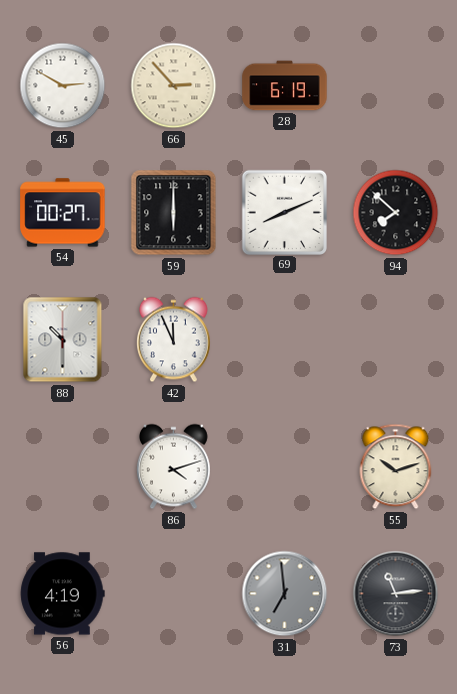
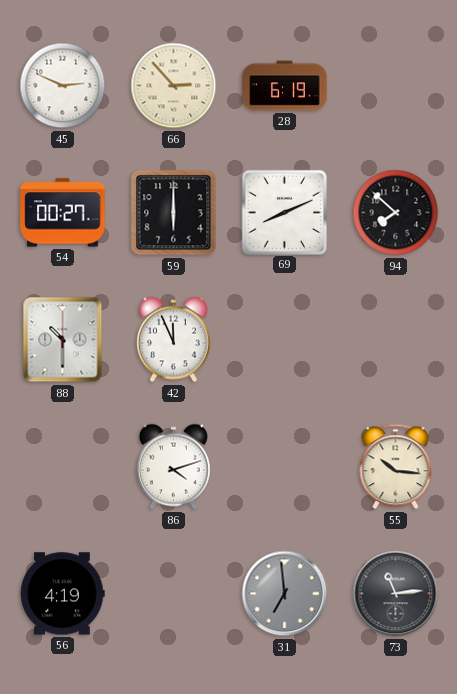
45: 2:50 -> 2:49 (63, 86)
55: 10:12 -> 10:16 (396, 467)
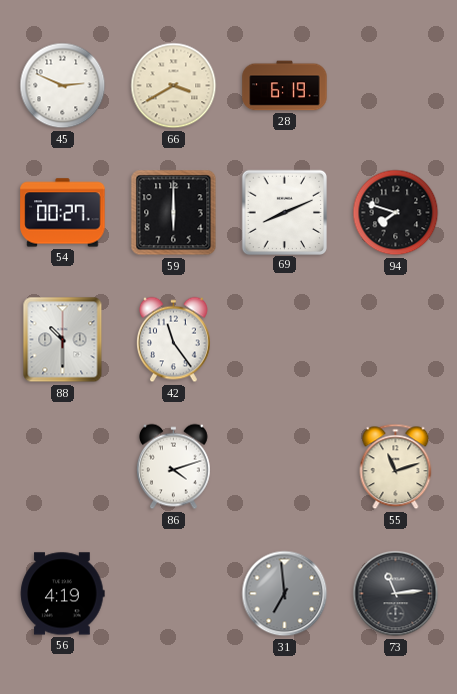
66: 2:53 -> 3:40 (174, 86)
94: 7:52 -> 7:48 (396, 213)
42: 11:56 -> 11:24 (174, 340)
55: 10:16 -> 11:12 (396, 467)
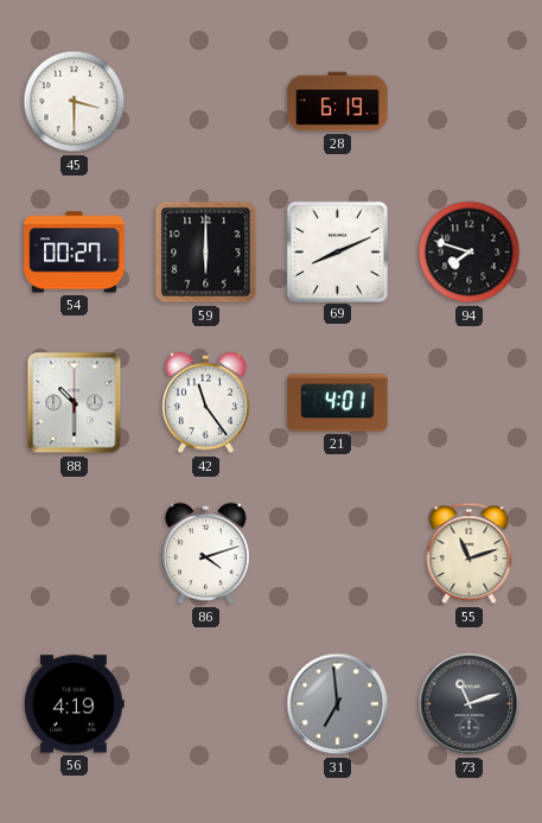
45: 2:49 -> 3:30 (75, 102)
66: 3:40 -> none (174, 86)
21: none -> 4:01 (338, 403)
73: 11:14 -> 11:12 (470, 704)
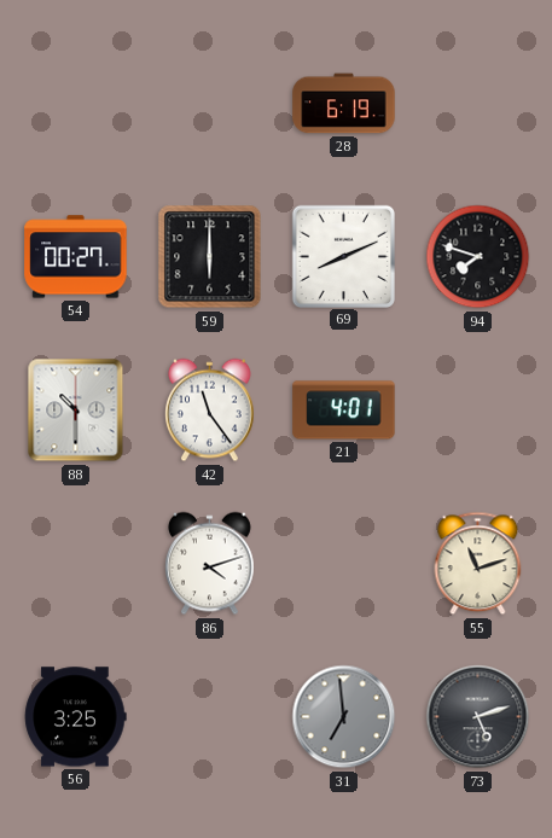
45: 3:30 -> none (75, 102)
56: 4:19 -> 3:25 (76, 717)
73: 11:12 -> 5:12 (478, 717)
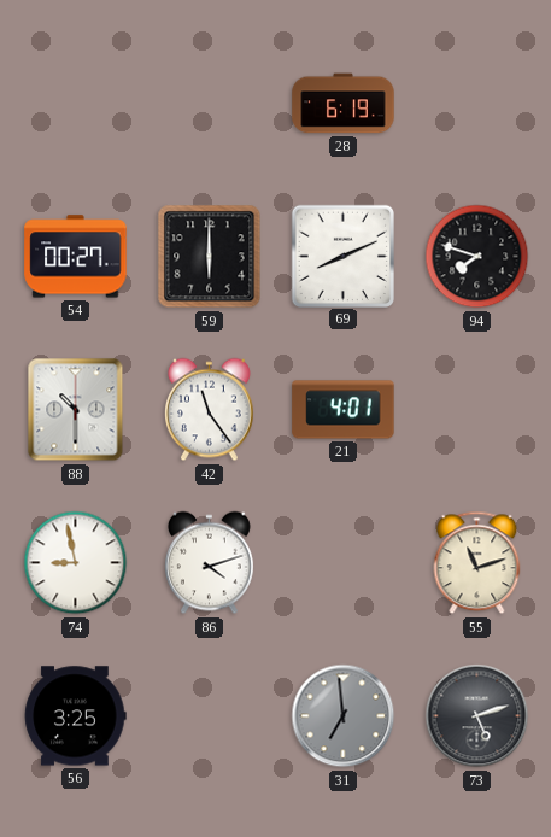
74: none -> 8:58 (76, 563)
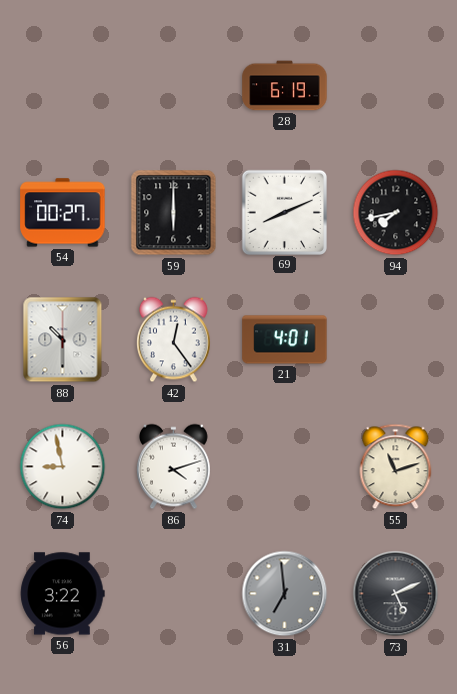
94: 7:48 -> 7:43 (396, 213)
42: 11:24 -> 12:24 (174, 340)
56: 3:25 -> 3:22 (63, 594)
73: 5:12 -> 5:11 (396, 594)
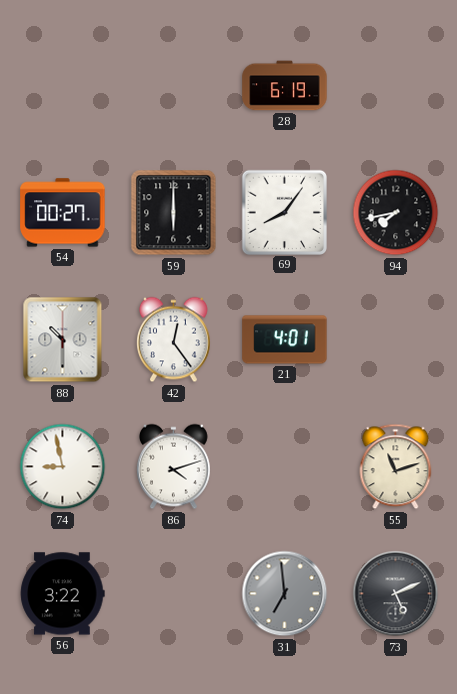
69: 8:11 -> 8:06 (284, 212)
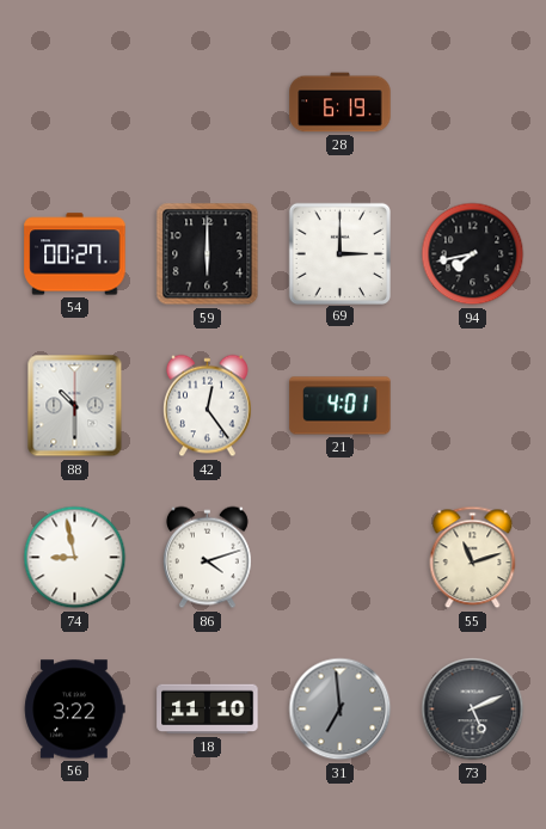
69: 8:06 -> 3:00 (339, 253)
18: none -> 11:10 (208, 710)
